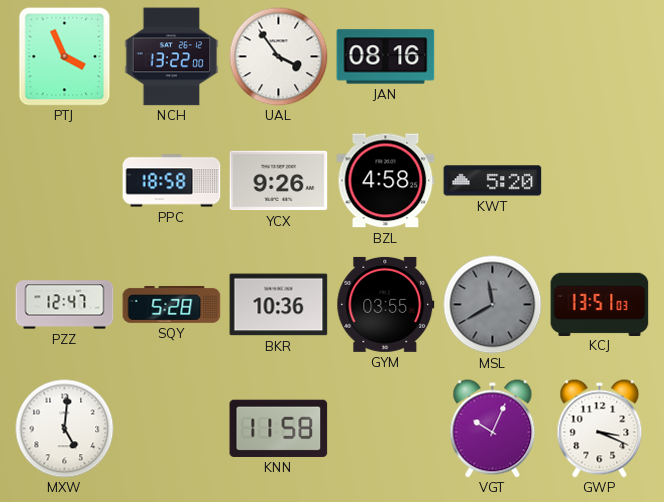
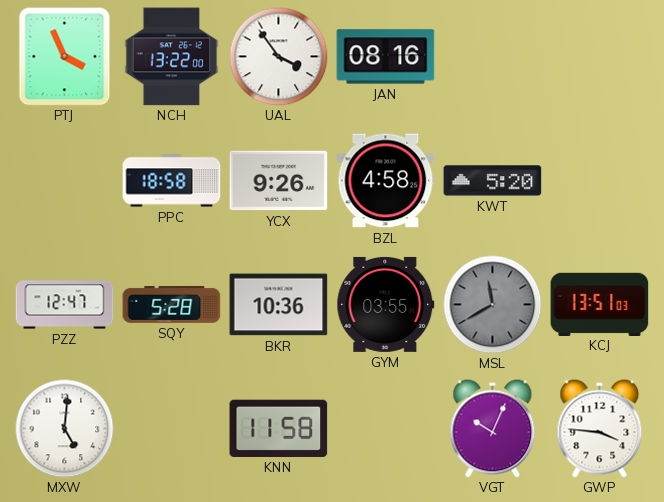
GWP: 3:19 -> 3:46 (600, 429)
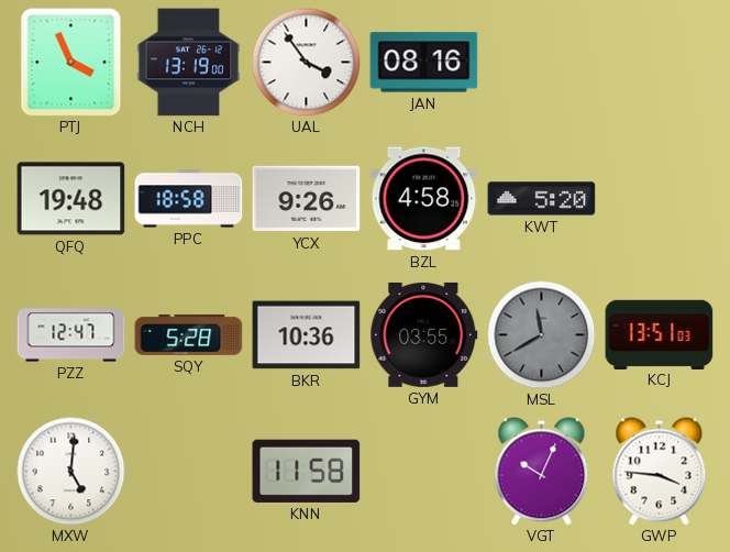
NCH: 13:22 -> 13:19 (189, 63)
QFQ: none -> 19:48 (71, 199)
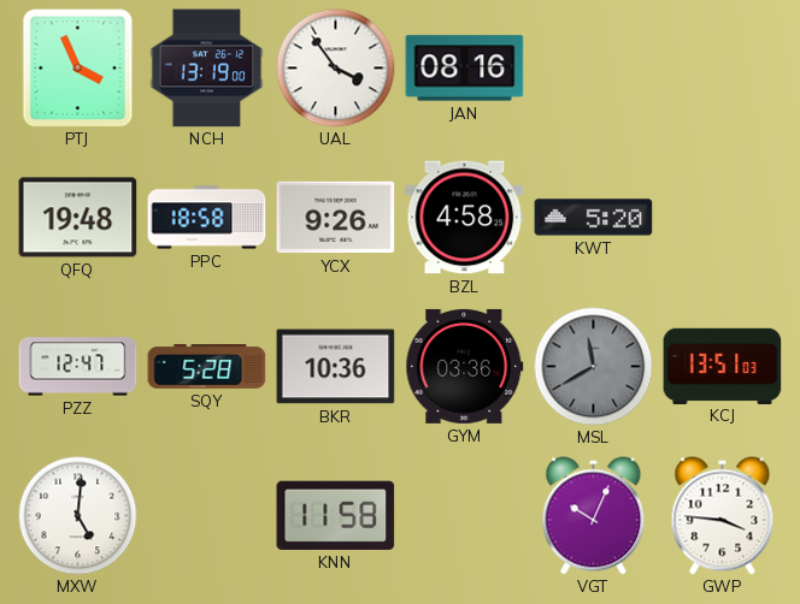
GYM: 03:55 -> 03:36 (465, 366)
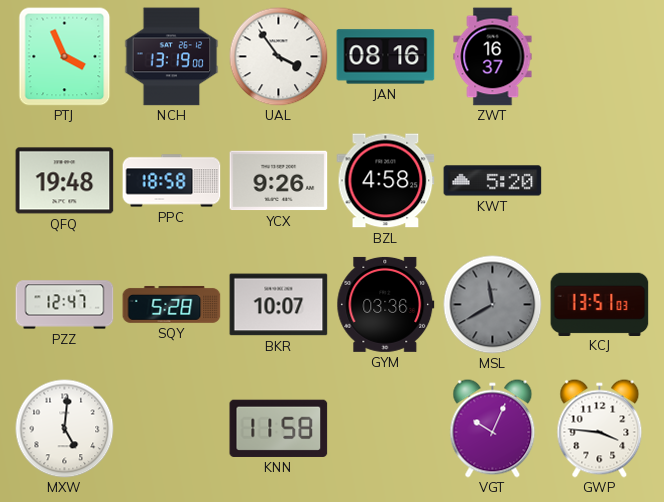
ZWT: none -> 16:37 (493, 57)
BKR: 10:36 -> 10:07 (279, 305)
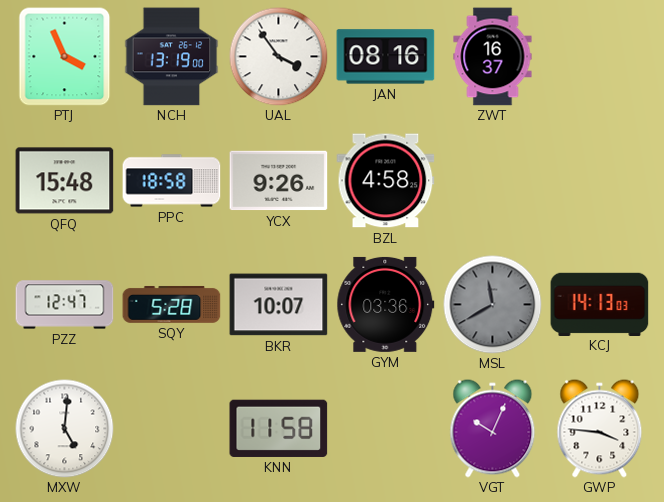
QFQ: 19:48 -> 15:48 (65, 181)
KWT: 5:20 -> none (493, 181)
KCJ: 13:51 -> 14:13 (600, 304)
